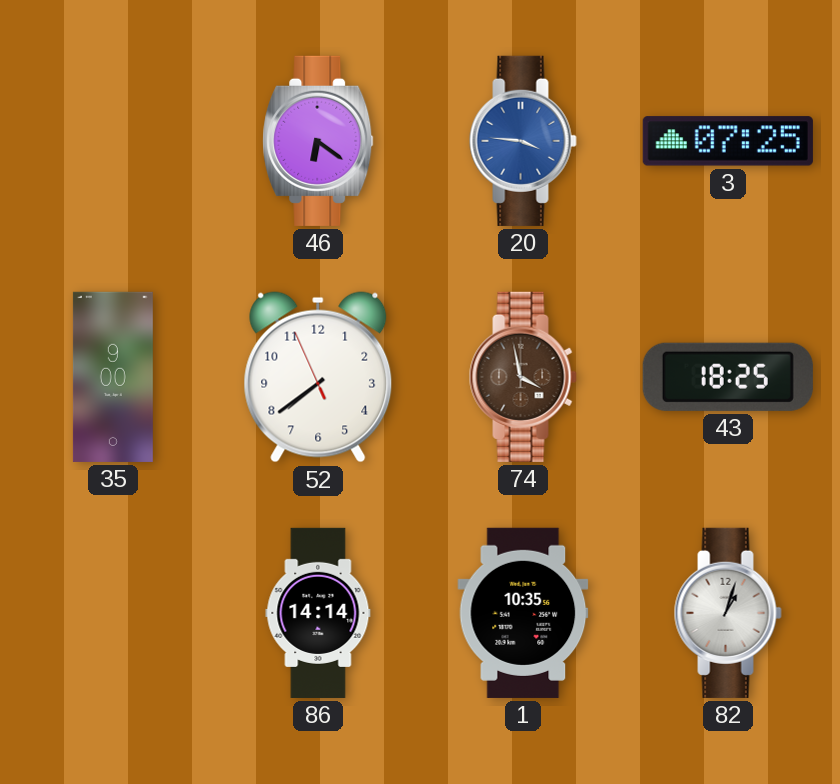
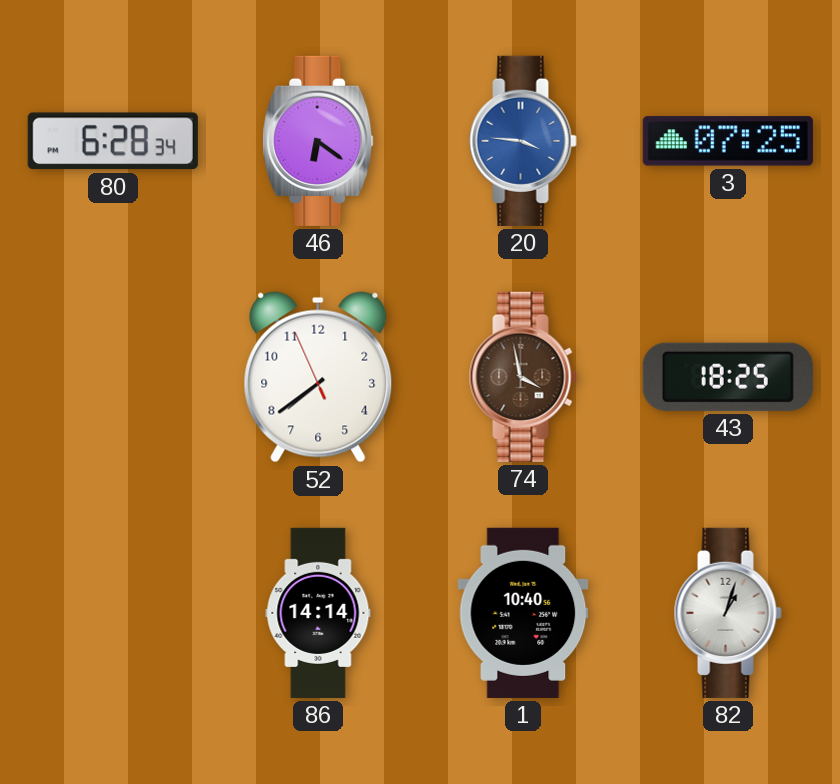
80: none -> 6:28 (113, 141)
35: 9:00 -> none (113, 377)
1: 10:35 -> 10:40 (523, 613)
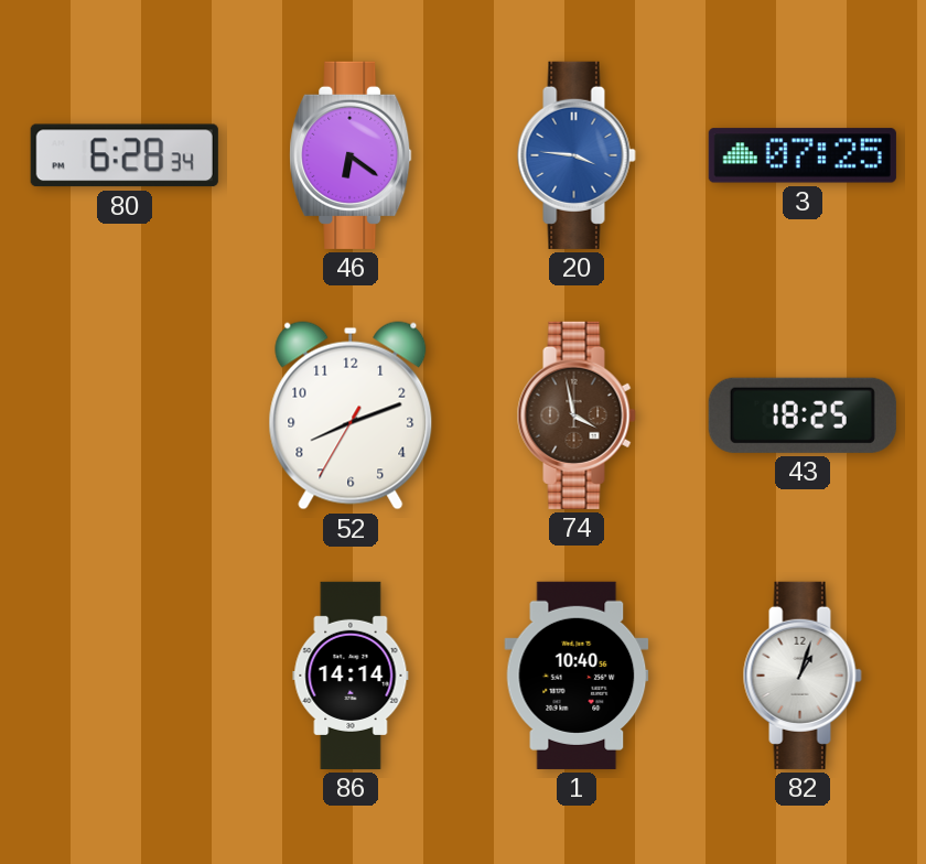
52: 7:38 -> 8:11 (351, 415)
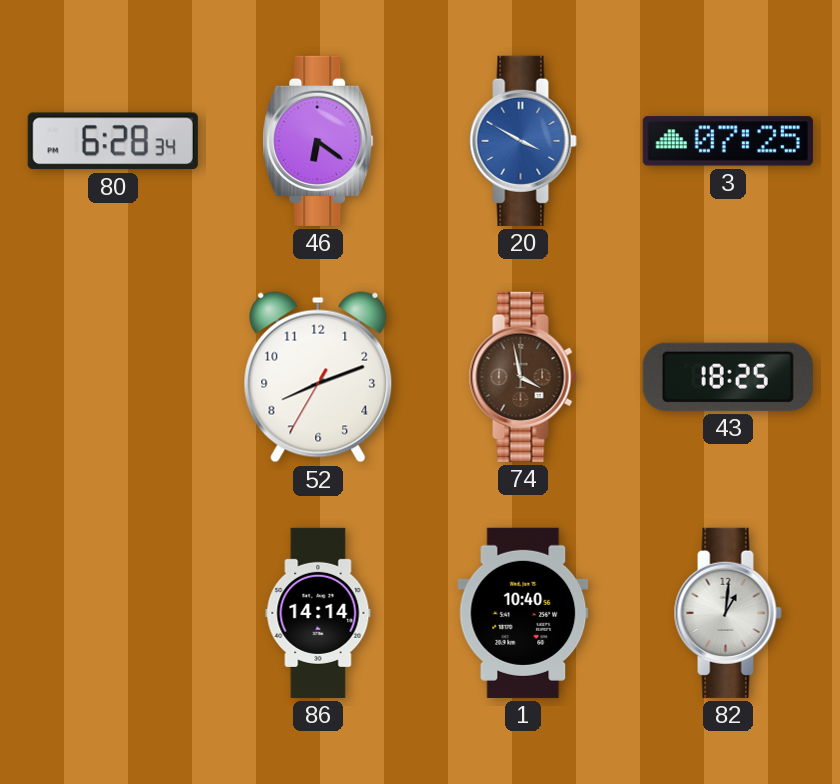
20: 3:46 -> 3:50 (523, 141)
82: 1:03 -> 1:01 (728, 613)
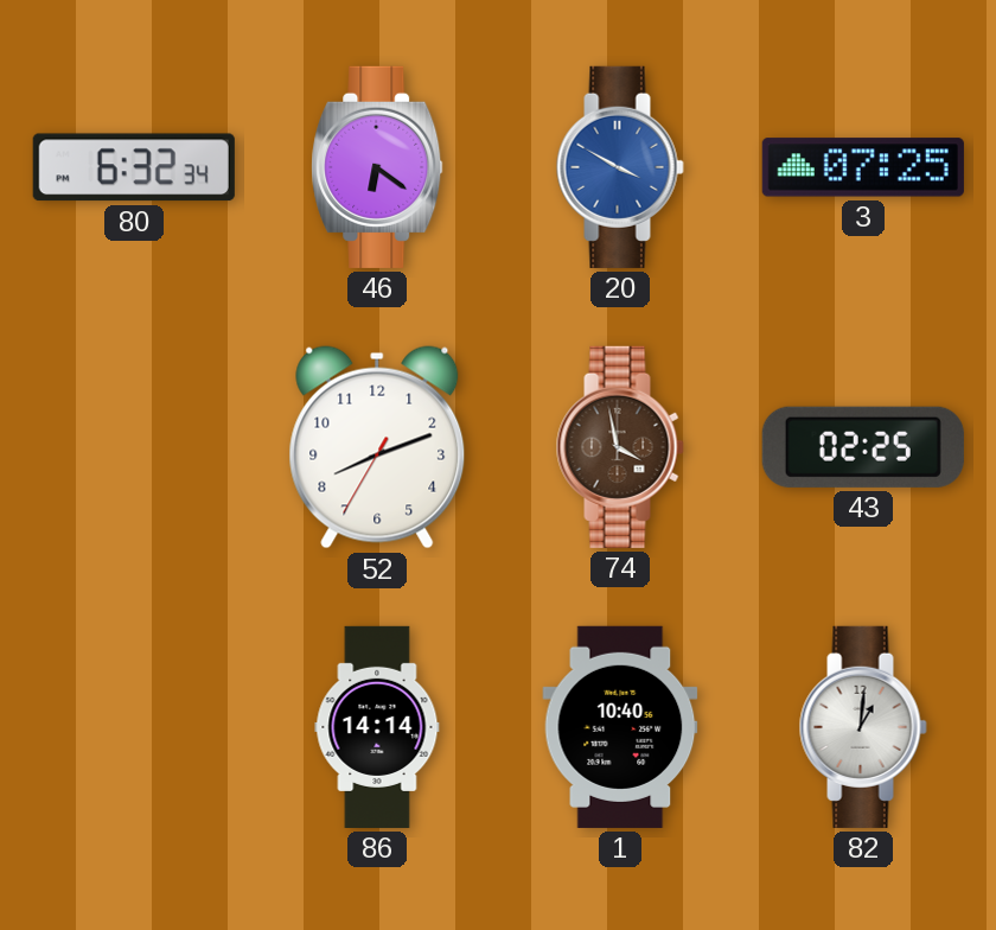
80: 6:28 -> 6:32 (134, 167)
43: 18:25 -> 02:25 (863, 447)
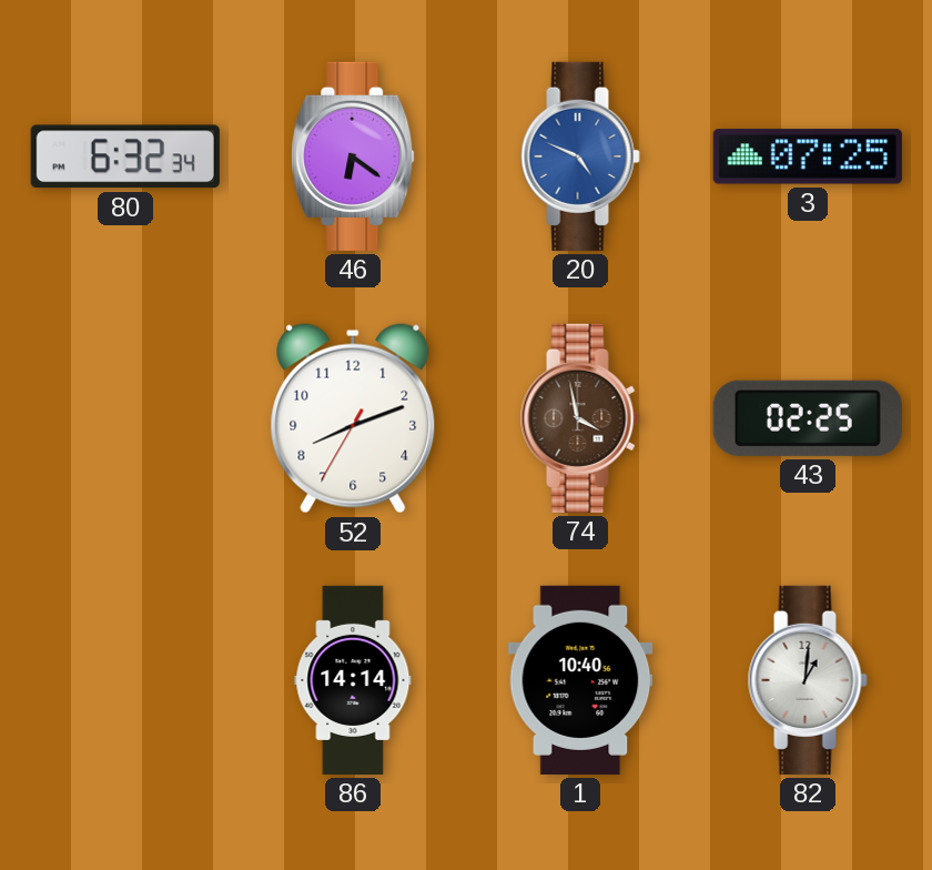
20: 3:50 -> 4:49 (580, 156)
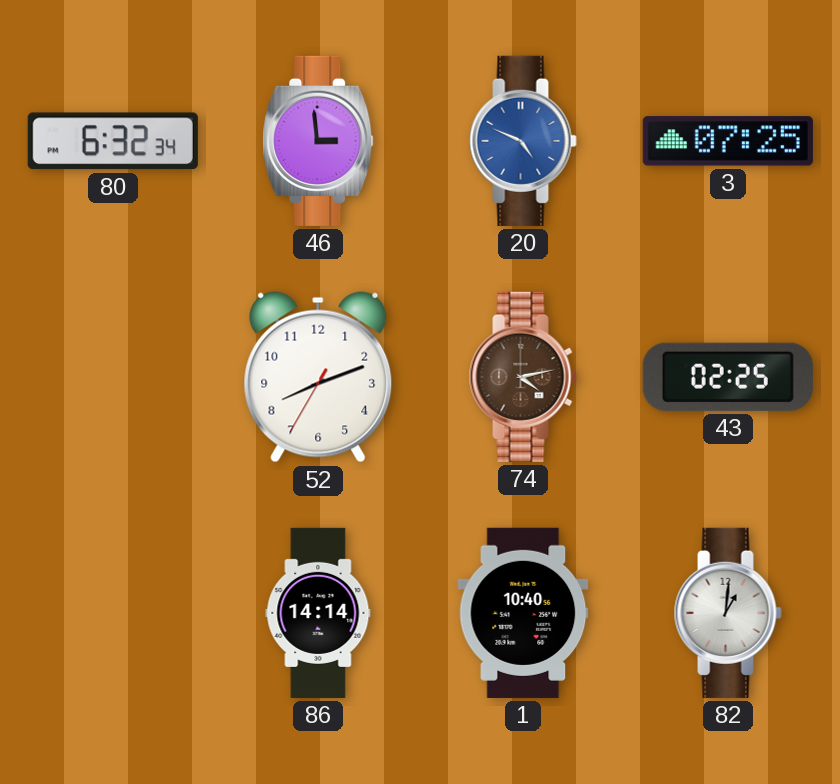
46: 6:21 -> 2:59 (318, 141)
74: 3:58 -> 4:13 (523, 377)
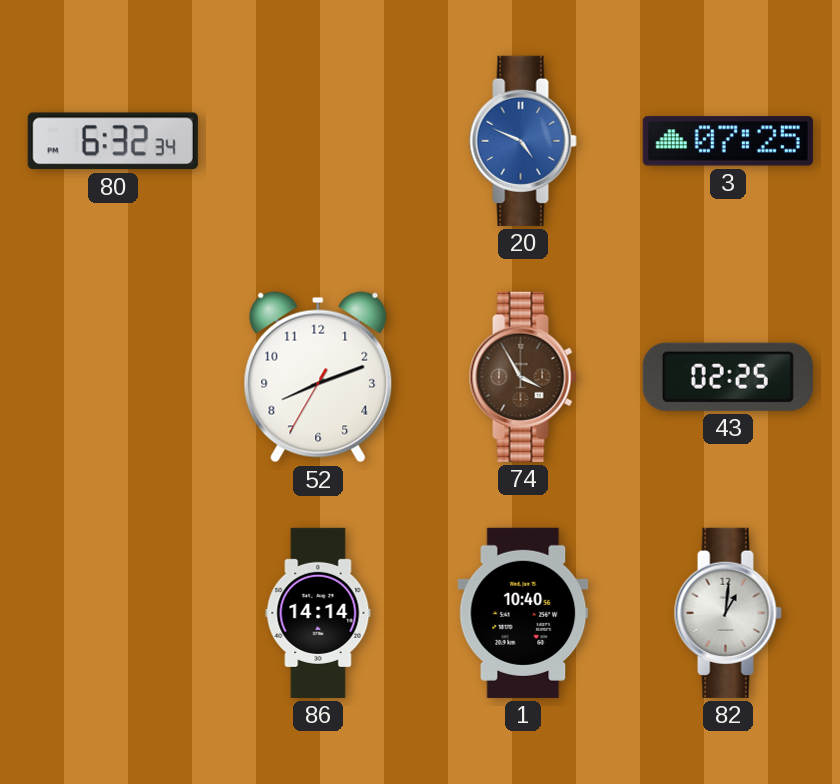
46: 2:59 -> none (318, 141)
74: 4:13 -> 3:55 (523, 377)
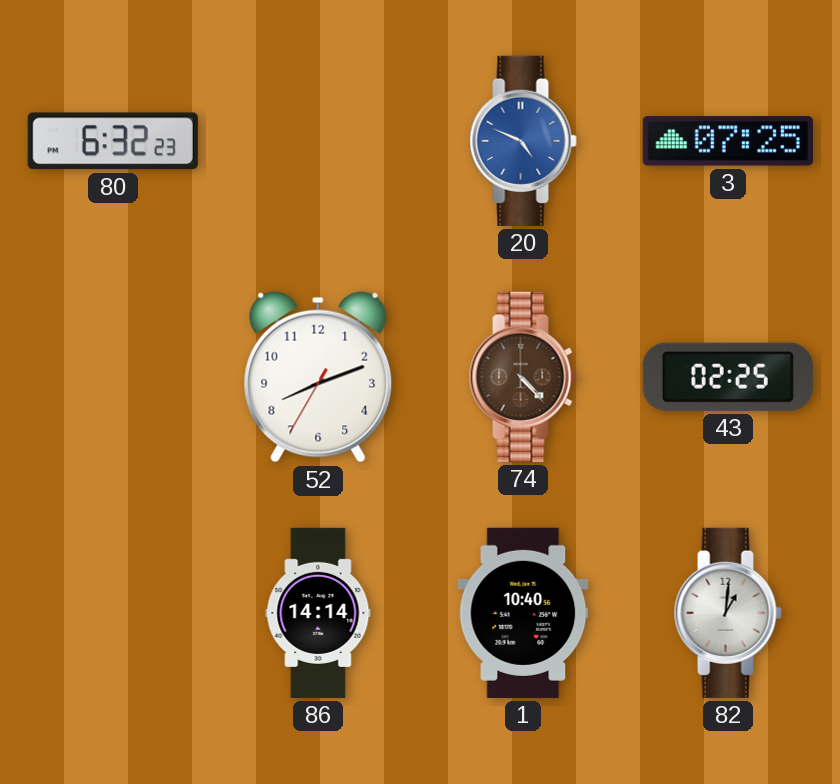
80: 6:32:34 -> 6:32:23 (113, 141)
74: 3:55 -> 4:23 (523, 377)
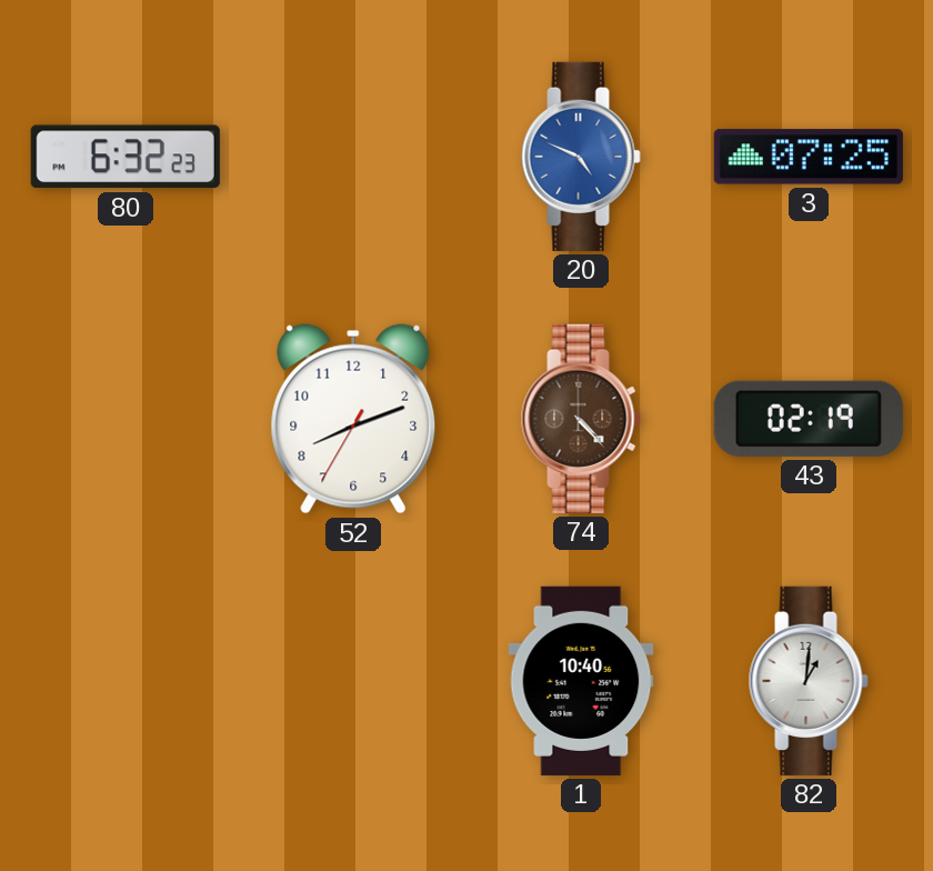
43: 02:25 -> 02:19 (809, 419)
86: 14:14 -> none (318, 613)
